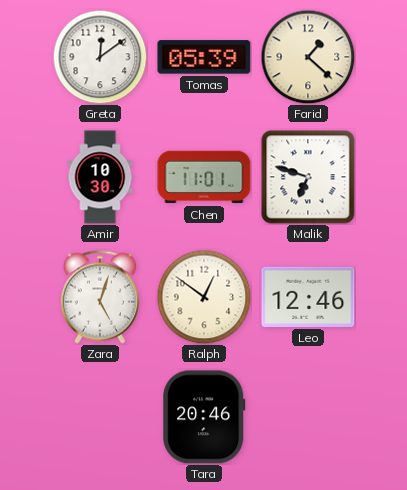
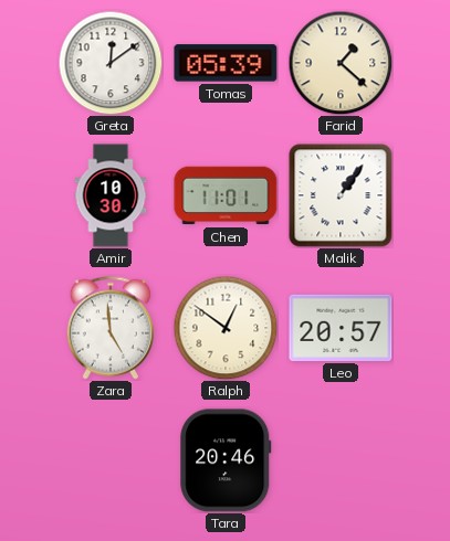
Malik: 6:48 -> 1:06 (341, 195)
Zara: 5:03 -> 4:59 (111, 328)
Leo: 12:46 -> 20:57 (341, 328)
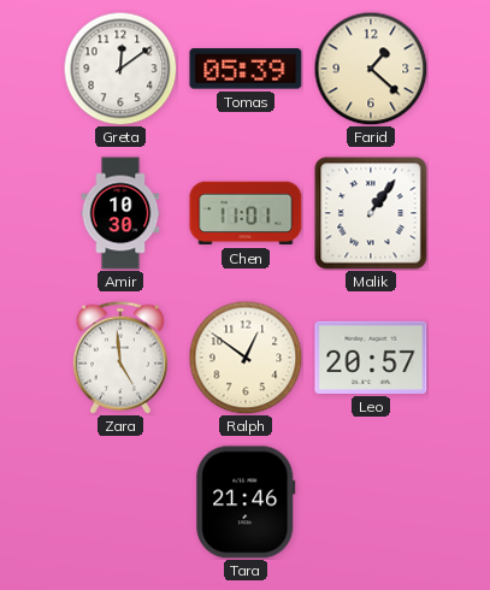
Tara: 20:46 -> 21:46 (246, 502)
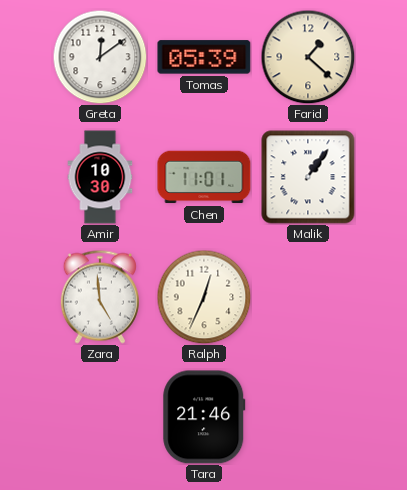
Ralph: 12:51 -> 12:34 (204, 297)
Leo: 20:57 -> none (371, 358)
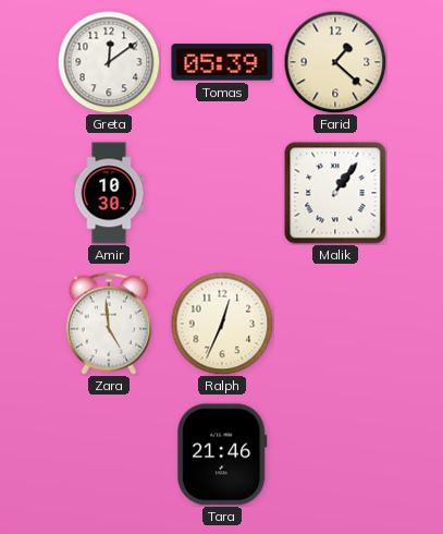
Chen: 11:01 -> none (204, 177)
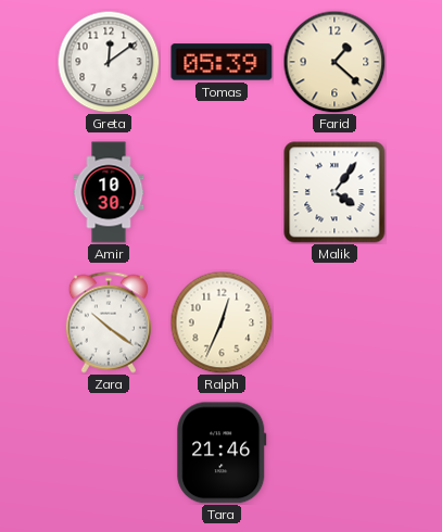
Malik: 1:06 -> 4:06 (334, 192)
Zara: 4:59 -> 10:21 (109, 322)
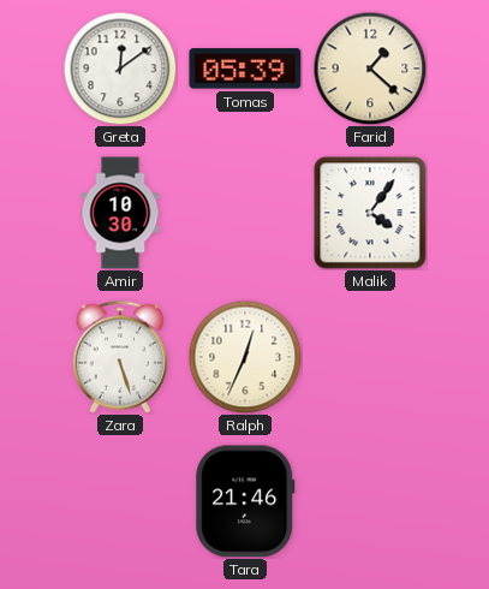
Zara: 10:21 -> 5:27 (120, 357)
